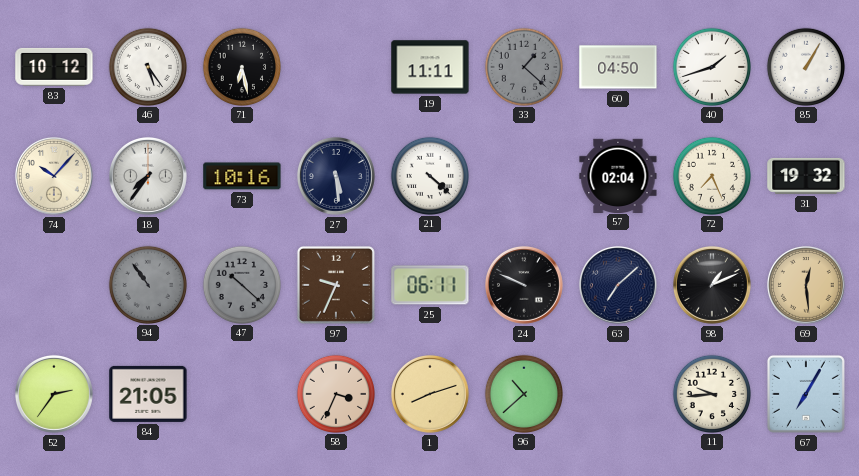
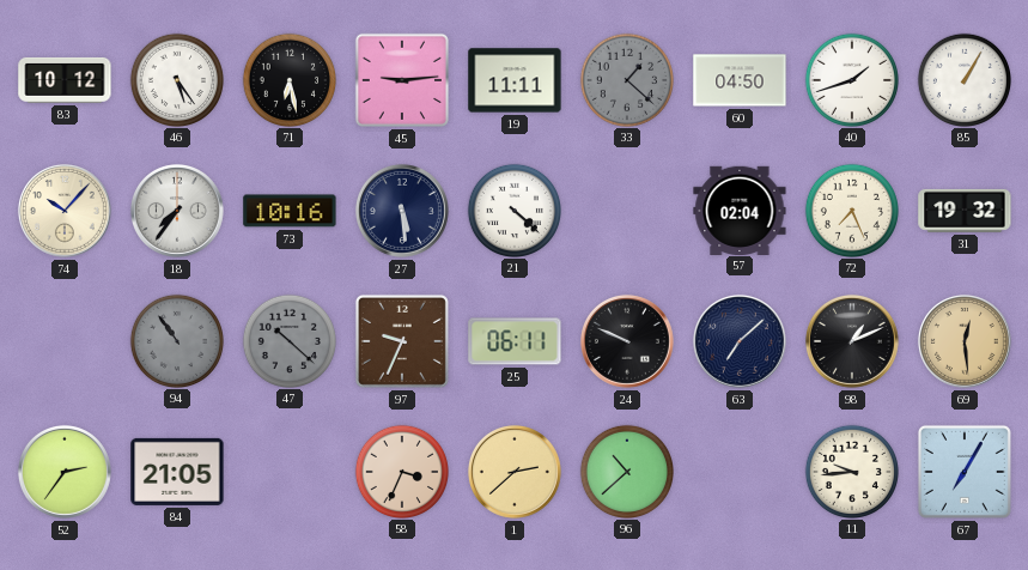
45: none -> 9:14 (402, 80)
1: 8:12 -> 2:38 (515, 472)
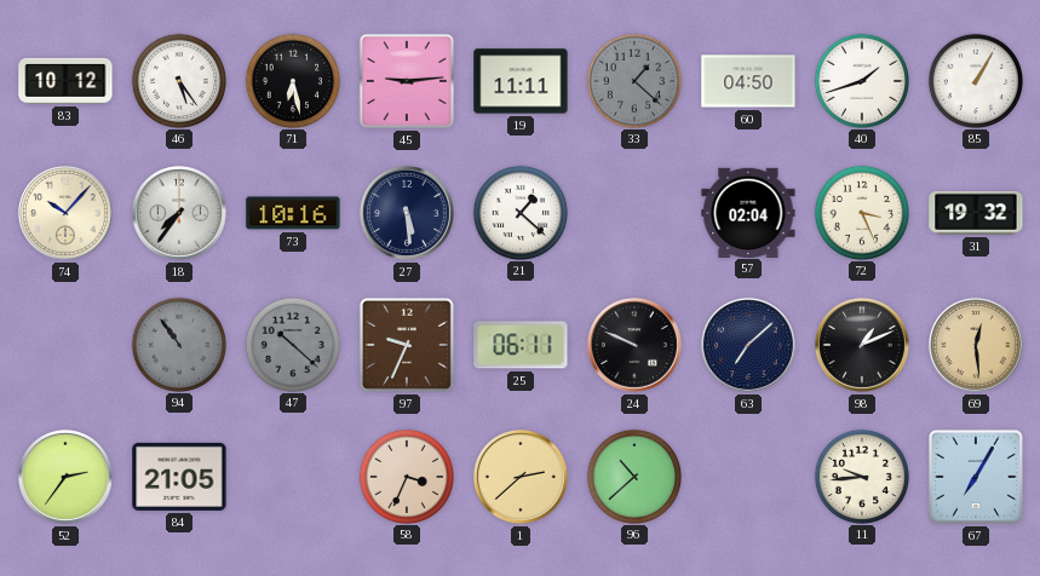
21: 4:22 -> 1:22 (519, 212)
72: 7:26 -> 3:26 (861, 212)
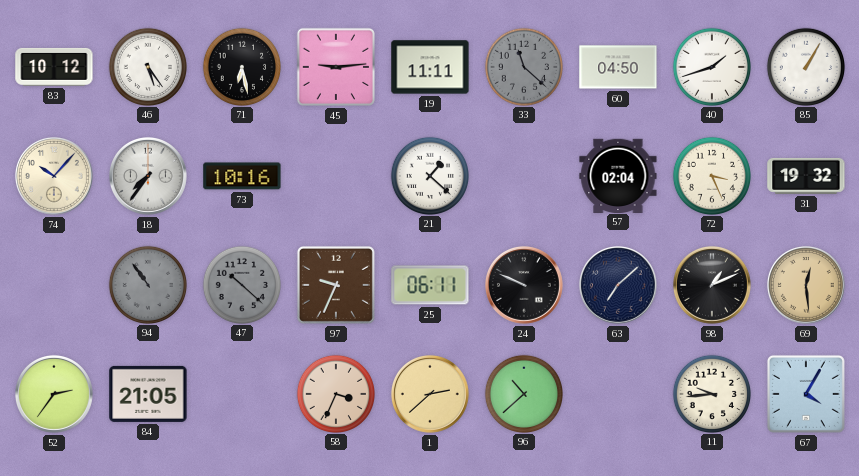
33: 1:22 -> 11:22 (523, 66)
27: 5:29 -> none (407, 213)
67: 7:05 -> 4:05 (806, 394)
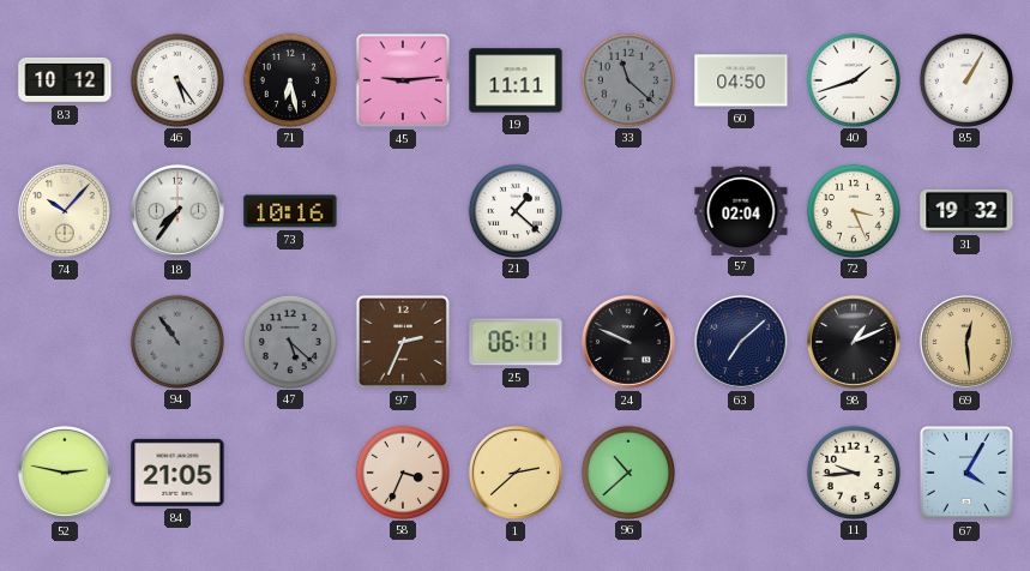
47: 10:22 -> 5:22 (289, 341)
97: 9:34 -> 2:34 (403, 342)
52: 2:36 -> 2:47 (65, 473)
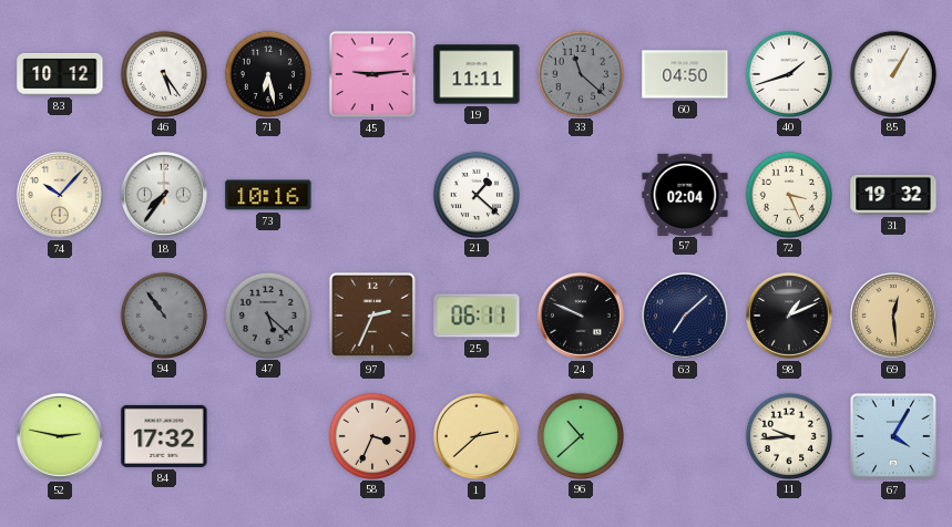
84: 21:05 -> 17:32 (164, 436)
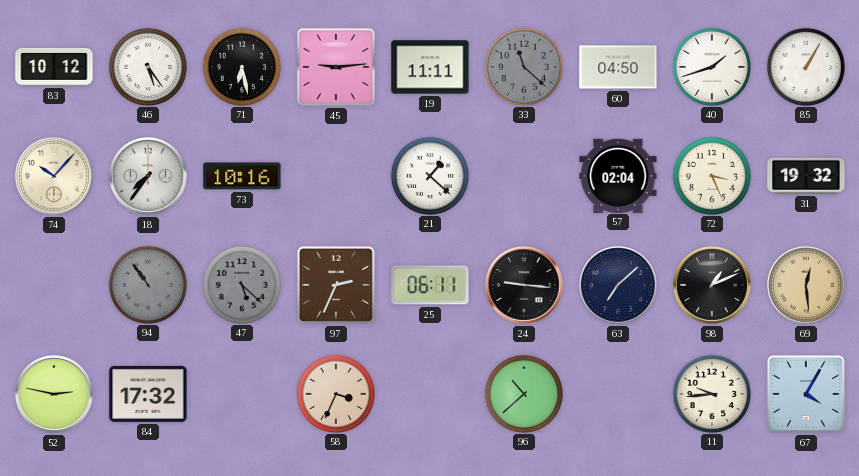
24: 9:49 -> 9:16 (524, 285)
1: 2:38 -> none (477, 436)
